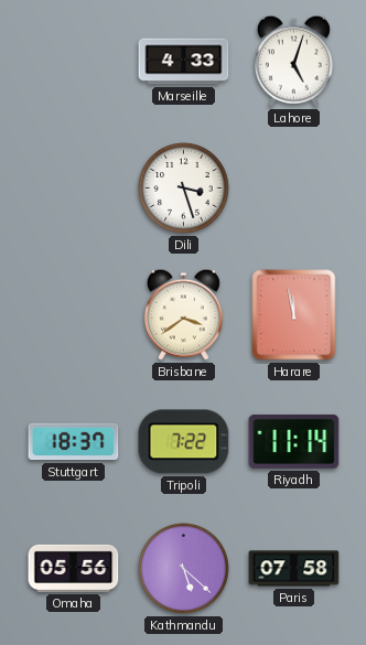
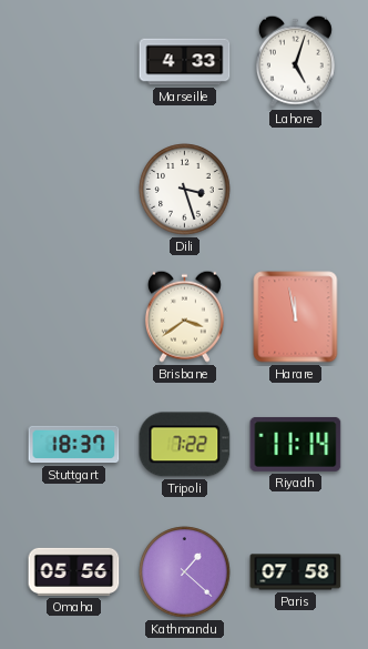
Kathmandu: 5:22 -> 1:22 (185, 572)
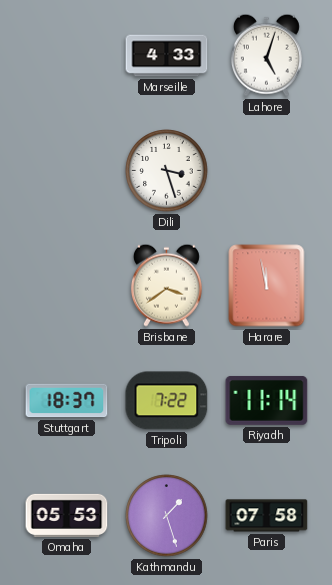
Omaha: 05:56 -> 05:53 (67, 515)
Kathmandu: 1:22 -> 1:27 (167, 516)
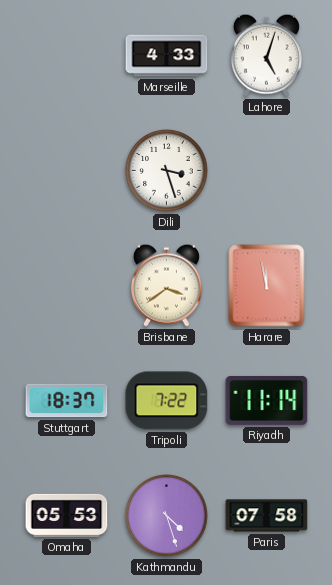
Kathmandu: 1:27 -> 4:27 (167, 516)
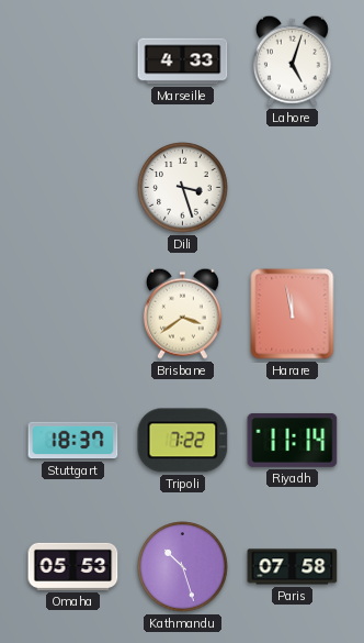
Kathmandu: 4:27 -> 10:27 (183, 567)
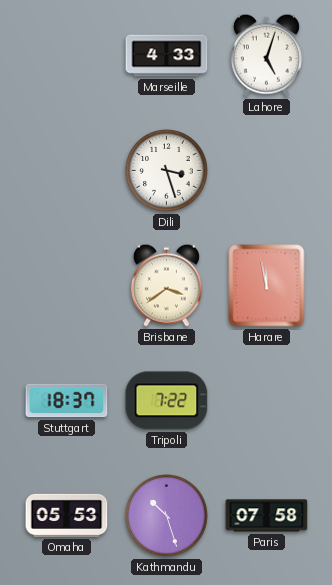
Riyadh: 11:14 -> none (293, 440)
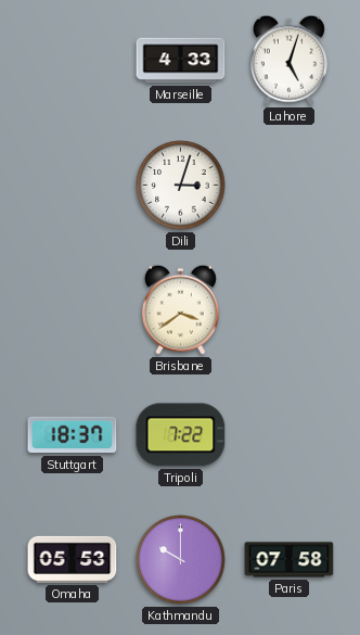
Dili: 3:27 -> 3:03 (181, 186)
Harare: 11:58 -> none (267, 286)
Kathmandu: 10:27 -> 10:00 (181, 560)
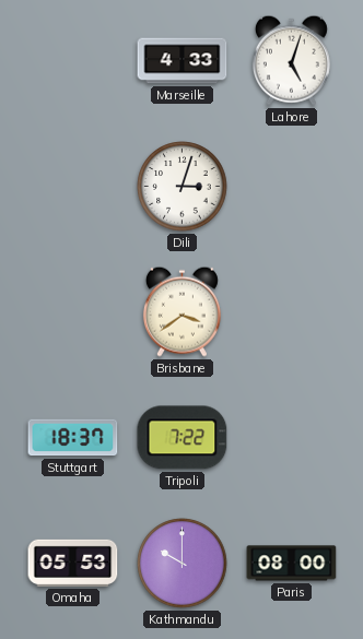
Paris: 07:58 -> 08:00 (292, 564)
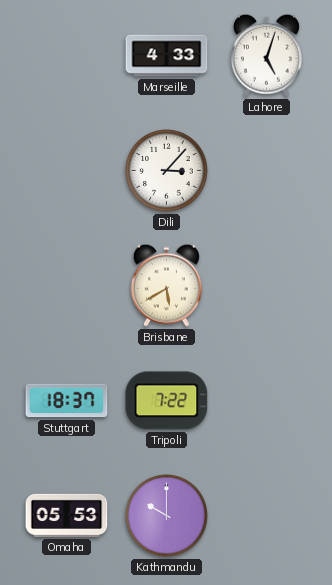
Dili: 3:03 -> 3:07 (167, 171)
Brisbane: 3:39 -> 5:40 (166, 285)
Paris: 08:00 -> none (292, 564)
